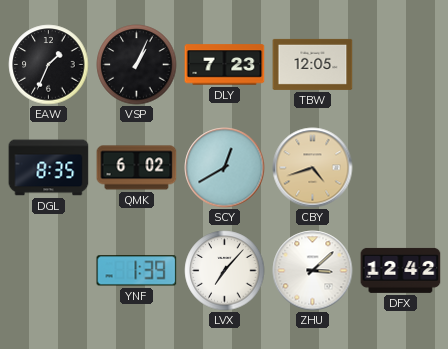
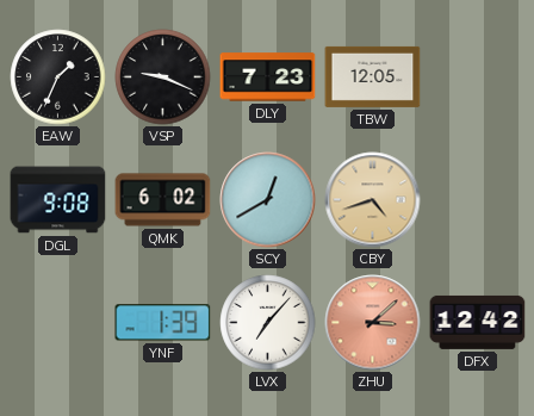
VSP: 1:04 -> 9:19 (163, 77)
DGL: 8:35 -> 9:08 (58, 200)
ZHU dial: white -> salmon (373, 323)
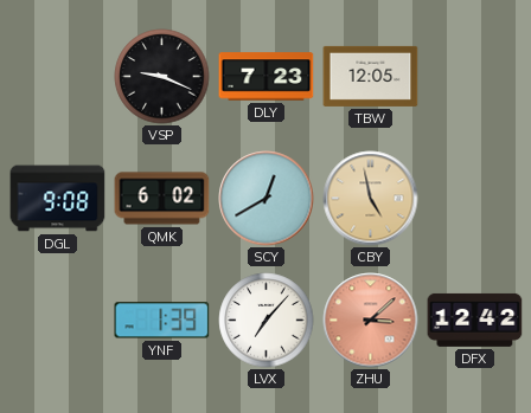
EAW: 1:34 -> none (58, 77)
CBY: 4:42 -> 4:58 (371, 199)
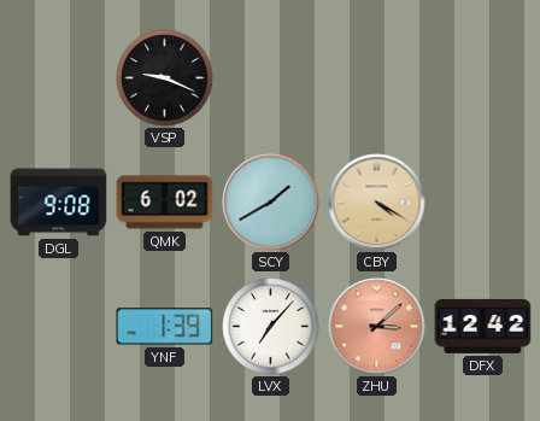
DLY: 7:23 -> none (267, 77)
TBW: 12:05 -> none (371, 76)
SCY: 12:40 -> 1:40 (271, 203)
CBY: 4:58 -> 4:20 (377, 203)
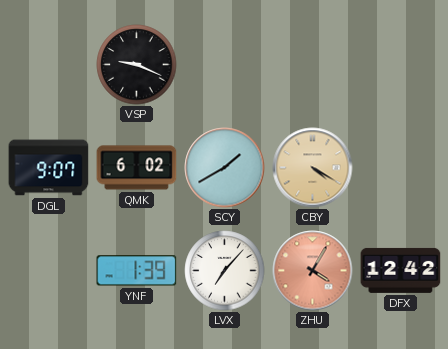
DGL: 9:08 -> 9:07 (49, 168)
ZHU: 3:08 -> 4:05 (313, 271)
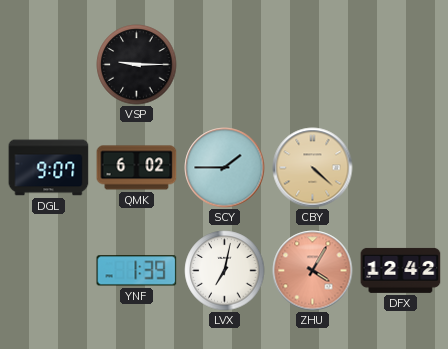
VSP: 9:19 -> 9:15 (137, 65)
SCY: 1:40 -> 1:45 (225, 168)
CBY: 4:20 -> 4:22 (313, 168)
LVX: 7:07 -> 7:02 (225, 271)
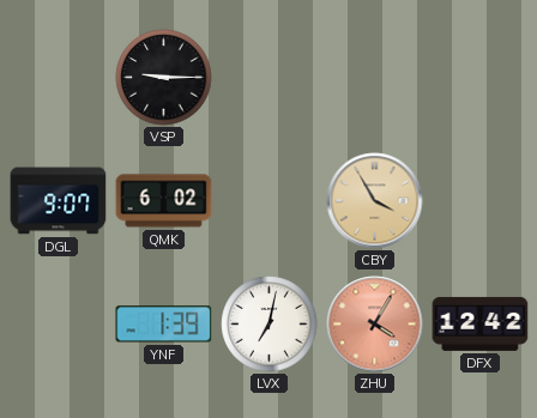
SCY: 1:45 -> none (225, 168)
CBY: 4:22 -> 3:55 (375, 201)
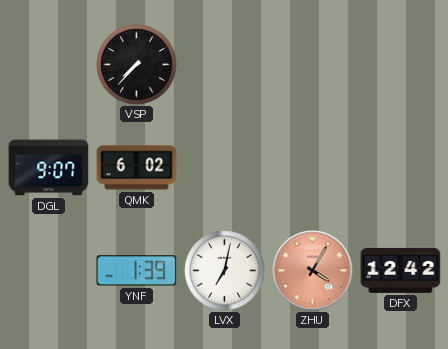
VSP: 9:15 -> 7:37 (137, 65)
CBY: 3:55 -> none (375, 201)
